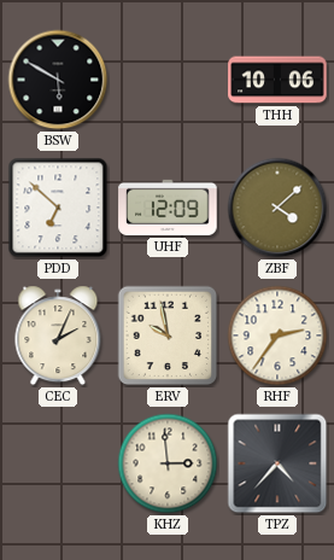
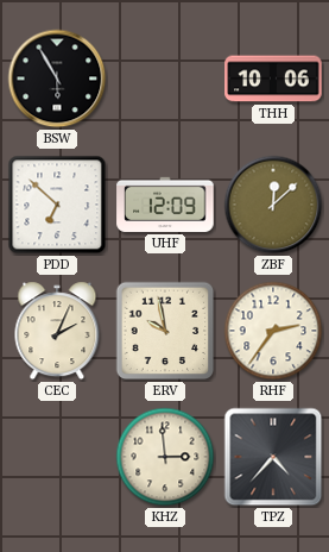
BSW: 5:50 -> 5:55 (57, 79)
ZBF: 4:08 -> 12:08 (273, 205)
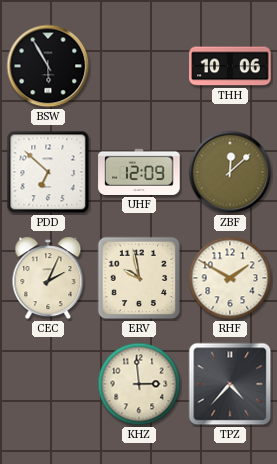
RHF: 2:36 -> 1:50 (230, 278)
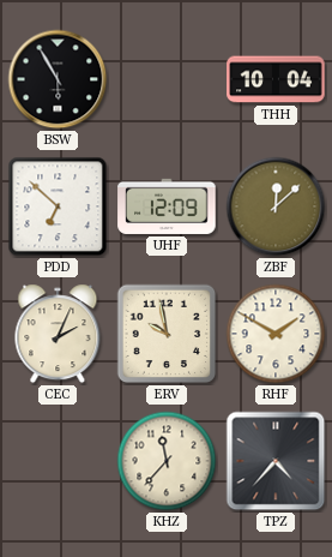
THH: 10:06 -> 10:04 (276, 79)
KHZ: 2:59 -> 11:37 (167, 461)
